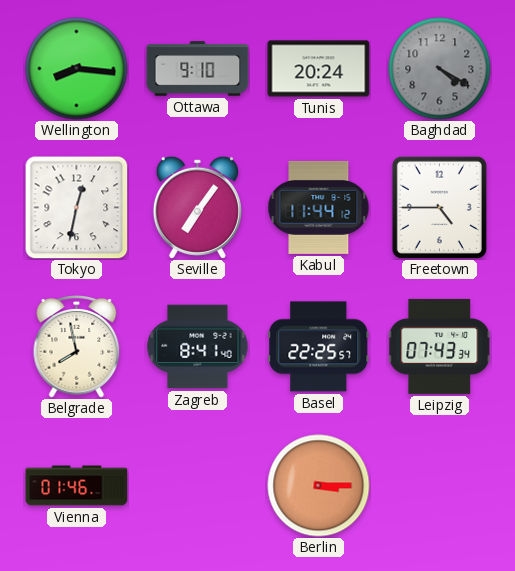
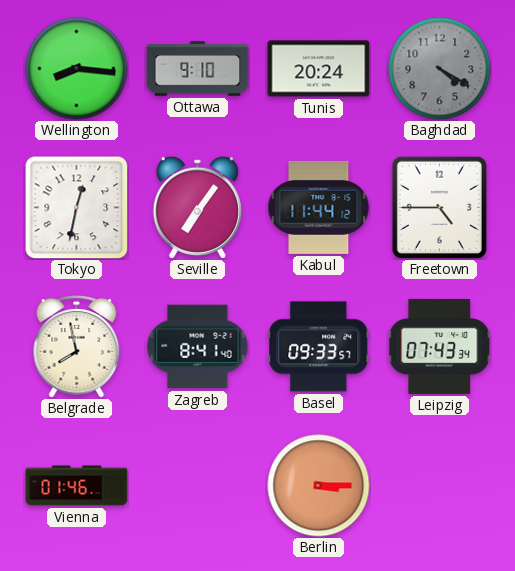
Basel: 22:25 -> 09:33 (319, 347)
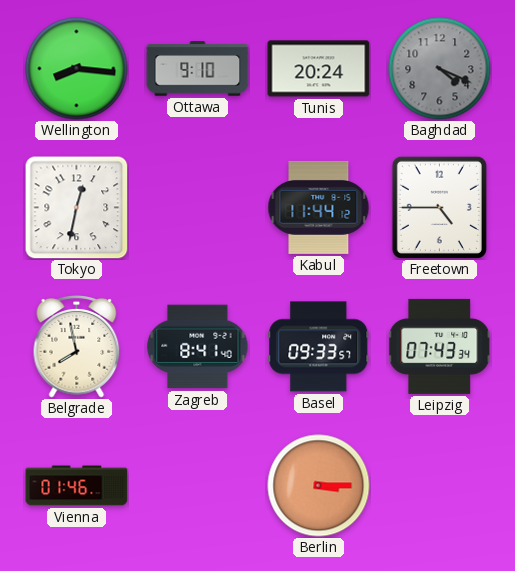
Baghdad: 4:20 -> 4:19 (440, 69)
Seville: 7:06 -> none (197, 207)
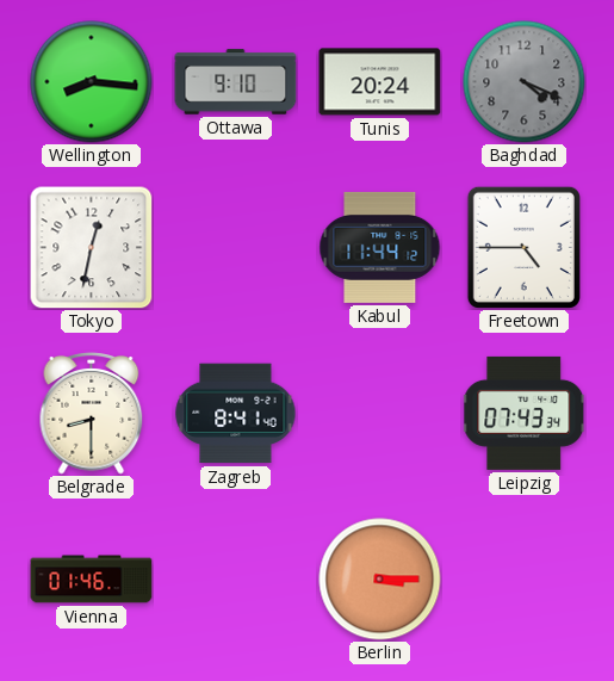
Belgrade: 7:58 -> 8:30 (92, 414)
Basel: 09:33 -> none (319, 347)
